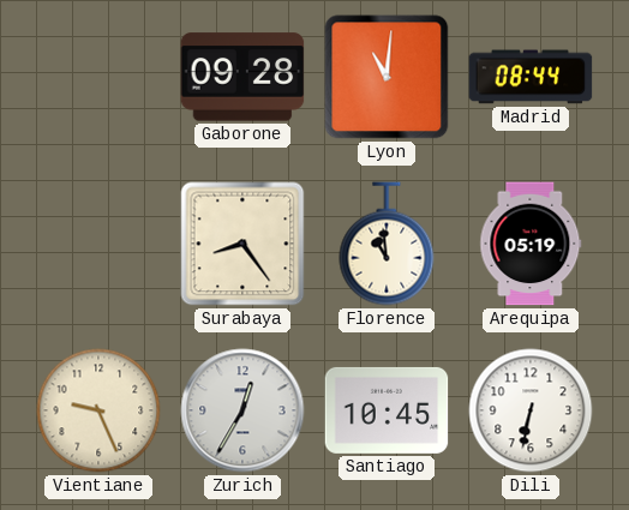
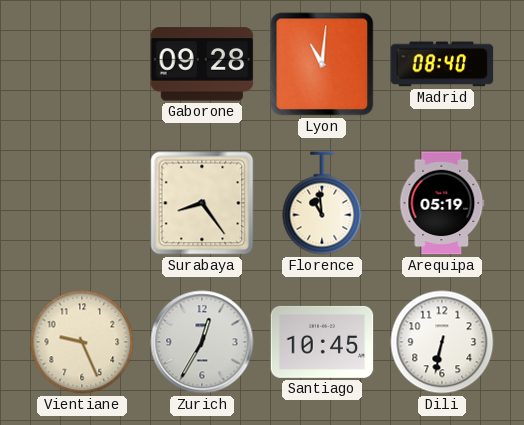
Madrid: 08:44 -> 08:40 (442, 64)
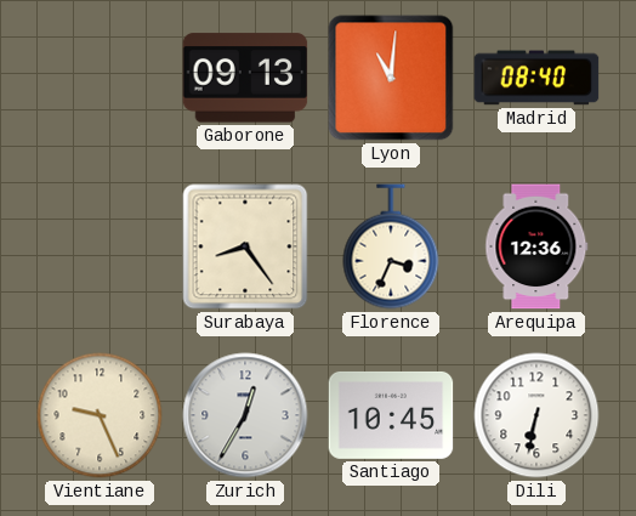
Gaborone: 09:28 -> 09:13 (245, 78)
Florence: 10:59 -> 3:34 (391, 246)
Arequipa: 05:19 -> 12:36 (536, 246)
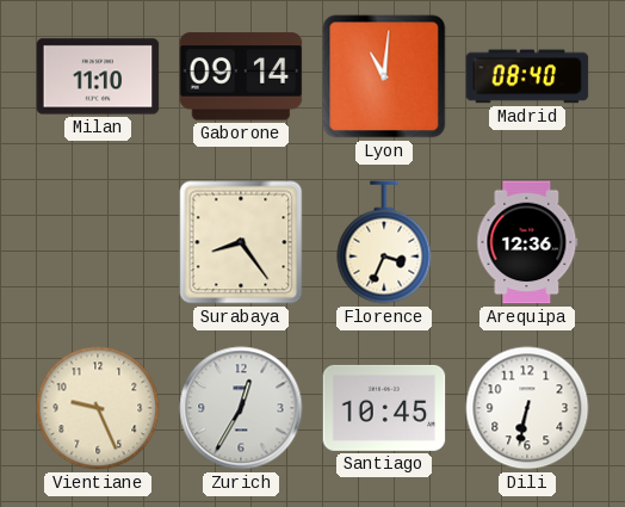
Milan: none -> 11:10 (98, 76)
Gaborone: 09:13 -> 09:14 (241, 76)
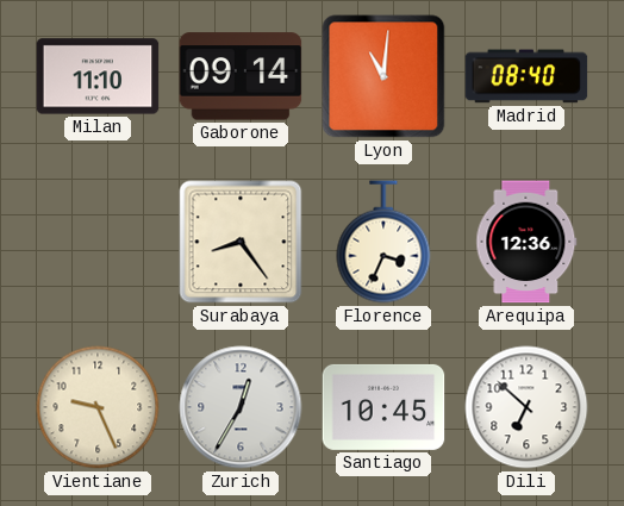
Dili: 6:32 -> 6:52 (526, 407)
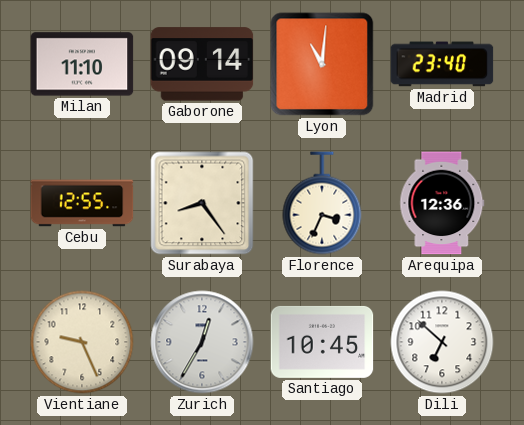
Madrid: 08:40 -> 23:40 (442, 64)
Cebu: none -> 12:55 (82, 203)
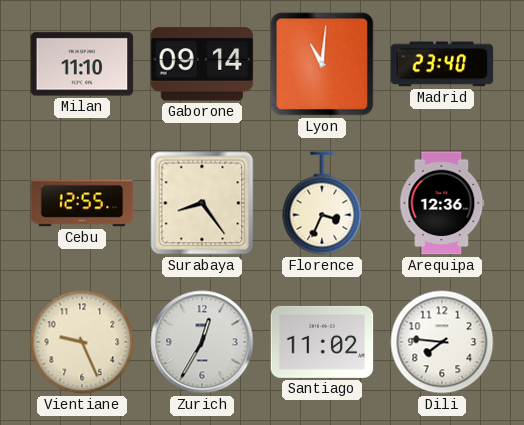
Santiago: 10:45 -> 11:02 (322, 342)
Dili: 6:52 -> 7:46 (442, 342)
